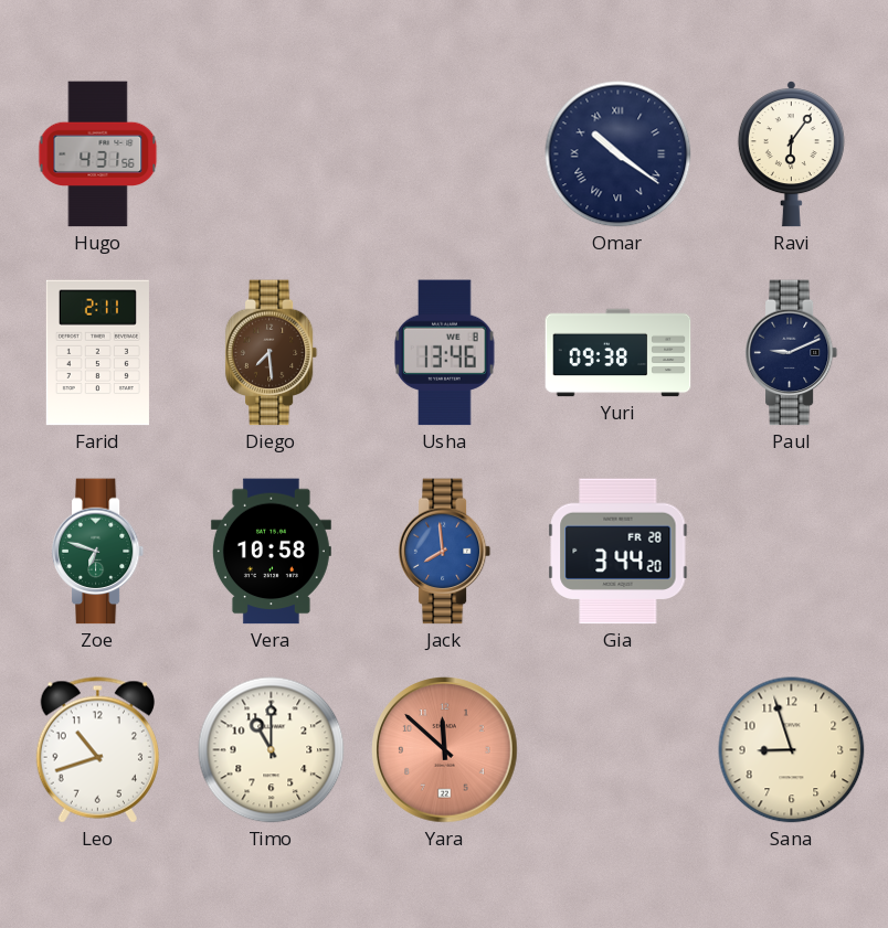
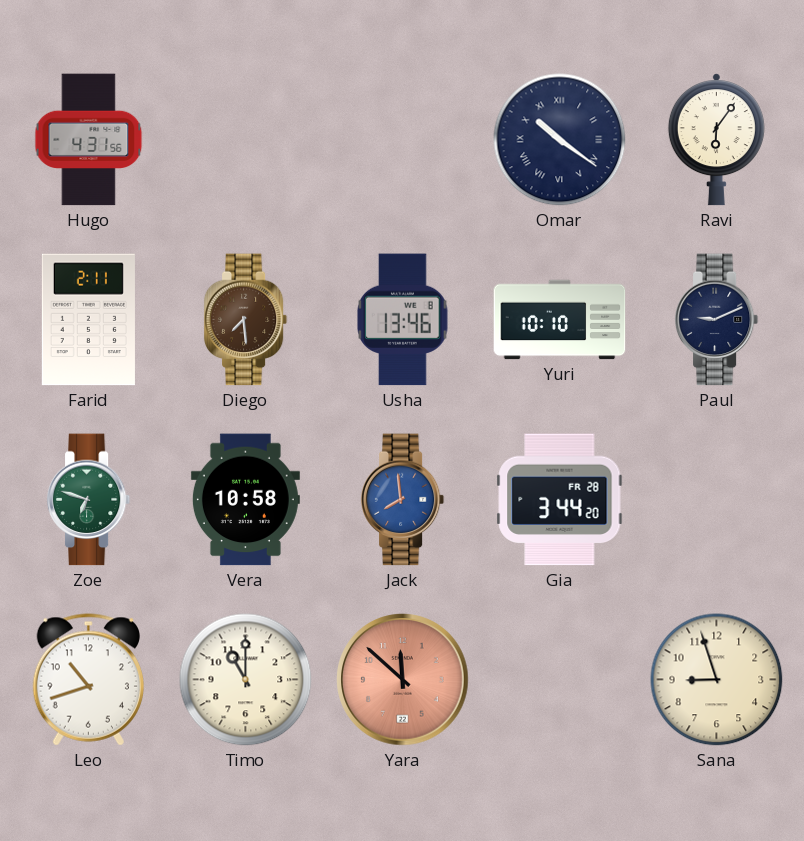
Yuri: 09:38 -> 10:10 (560, 320)
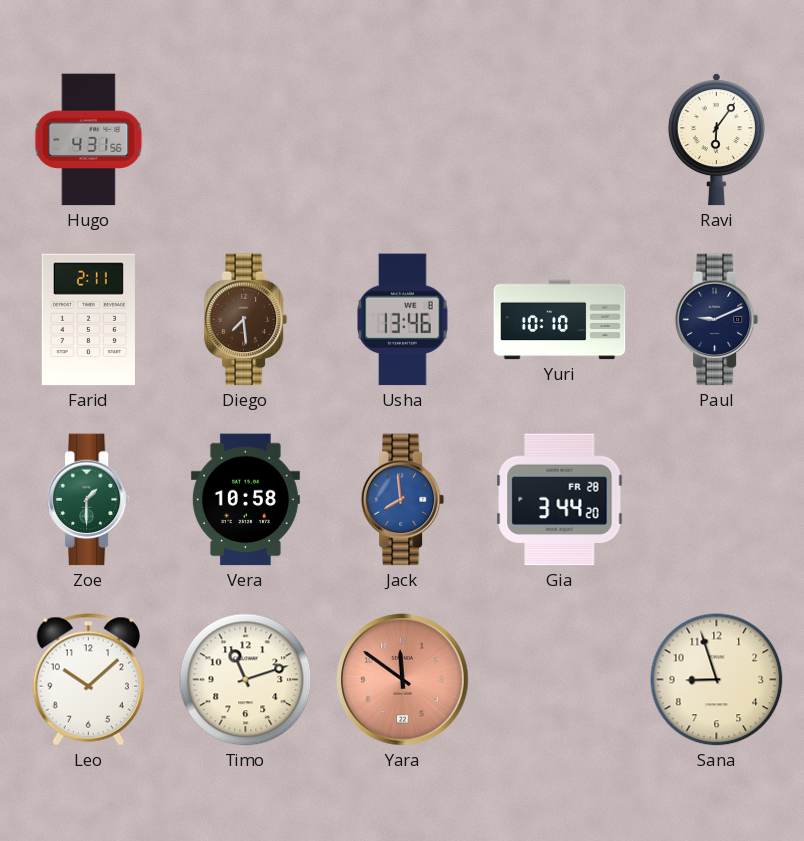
Omar: 10:21 -> none (560, 140)
Zoe: 6:48 -> 1:30 (89, 500)
Leo: 10:42 -> 10:08 (88, 680)
Timo: 11:00 -> 11:12 (246, 680)
Yara: 11:52 -> 11:51 (403, 680)
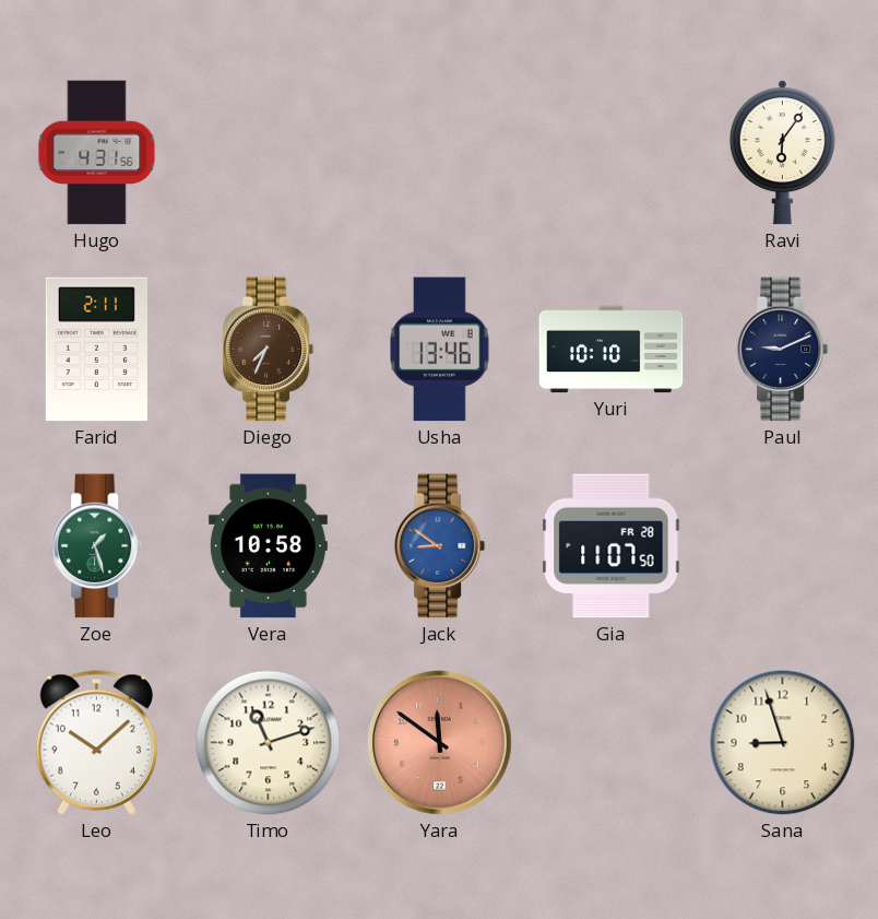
Diego: 7:29 -> 7:34 (269, 350)
Zoe: 1:30 -> 1:27 (97, 546)
Jack: 7:59 -> 8:51 (440, 546)
Gia: 3:44 -> 11:07 (612, 546)
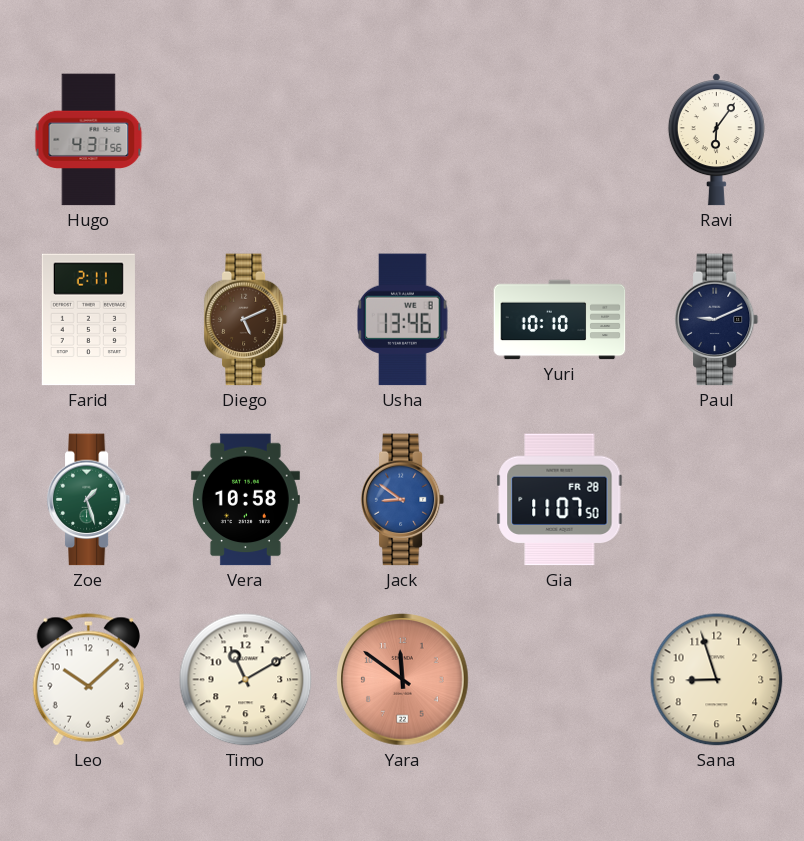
Diego: 7:34 -> 5:11 (246, 320)
Timo: 11:12 -> 11:10 (246, 680)
